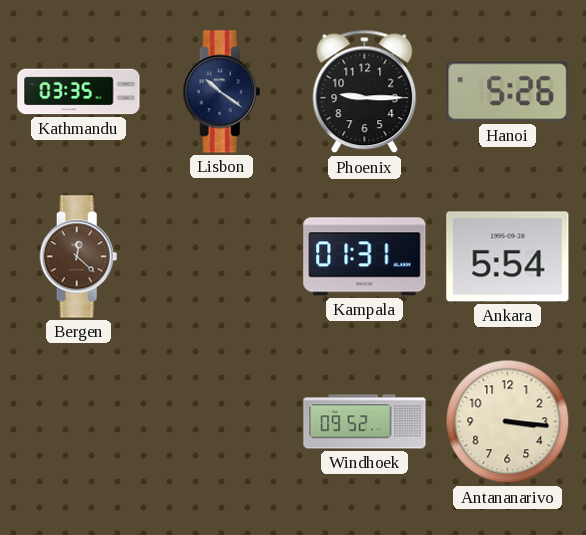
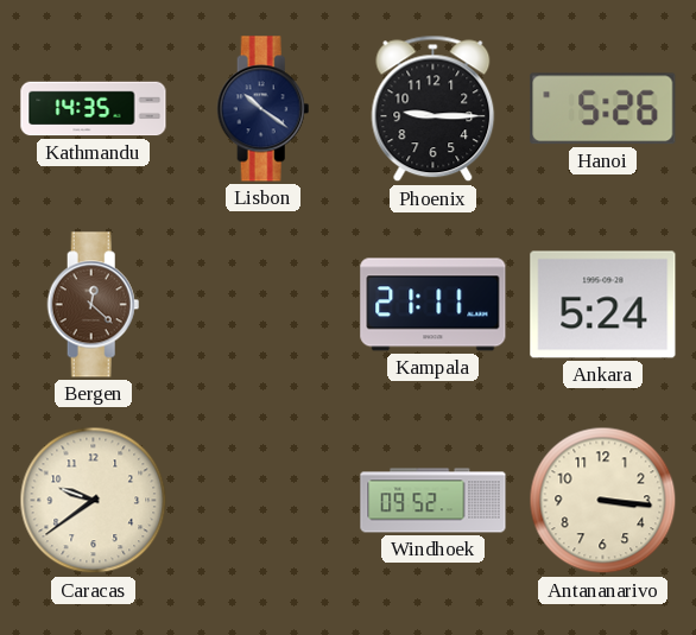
Kathmandu: 03:35 -> 14:35 (94, 109)
Kampala: 01:31 -> 21:11 (434, 305)
Ankara: 5:54 -> 5:24 (603, 305)
Caracas: none -> 9:39 (94, 501)
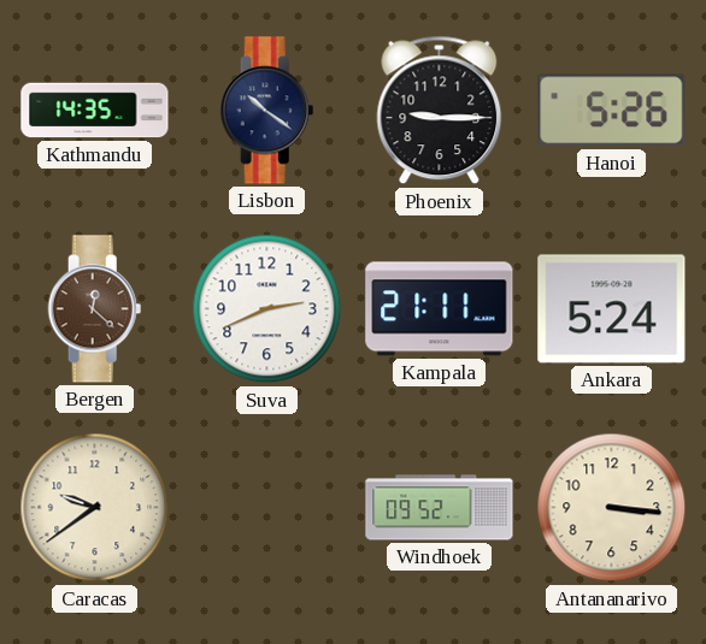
Suva: none -> 2:41 (267, 309)
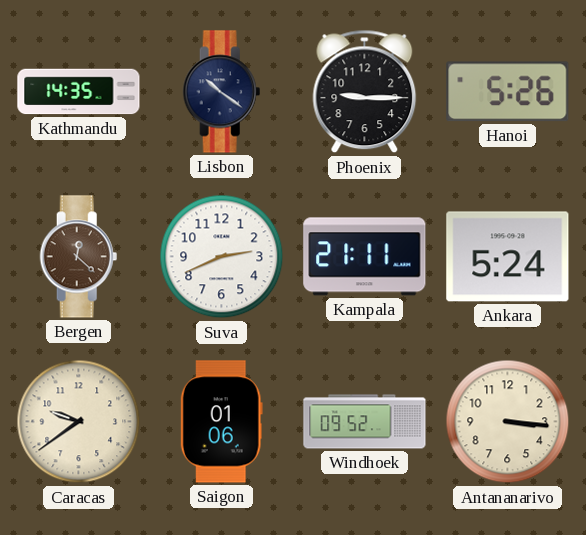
Saigon: none -> 01:06 (221, 422)
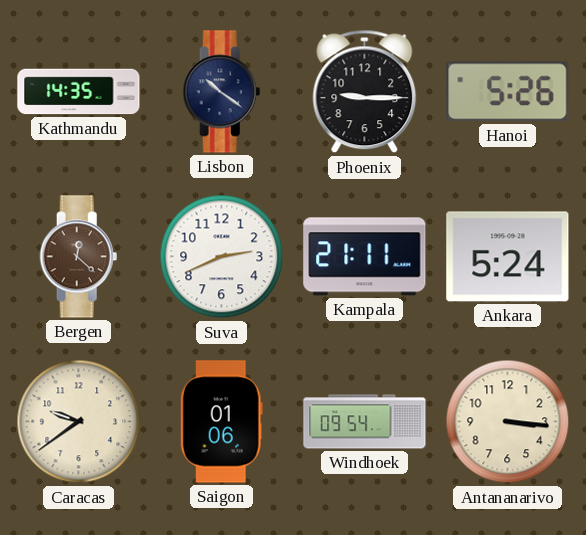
Windhoek: 09:52 -> 09:54 (365, 422)
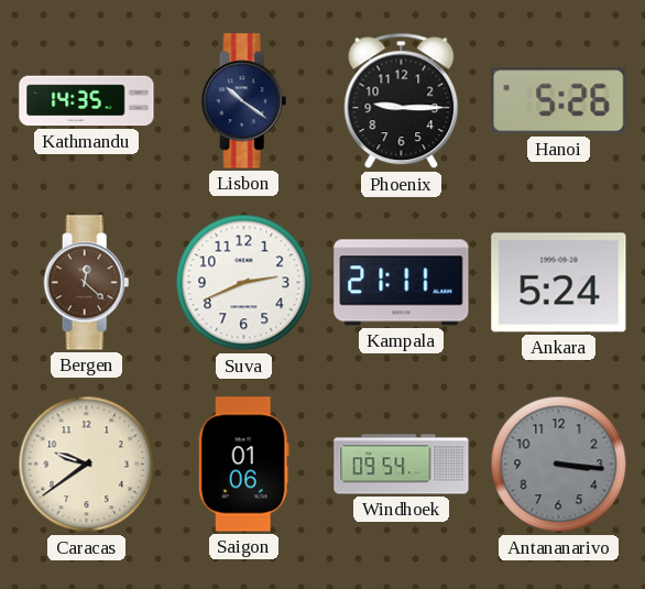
Antananarivo dial: cream -> grey (559, 465)
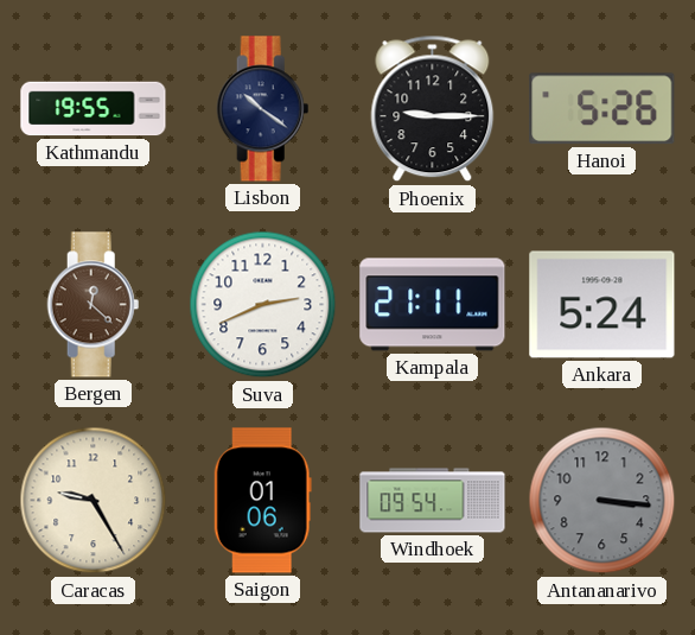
Kathmandu: 14:35 -> 19:55 (94, 109)
Caracas: 9:39 -> 9:25 (94, 501)
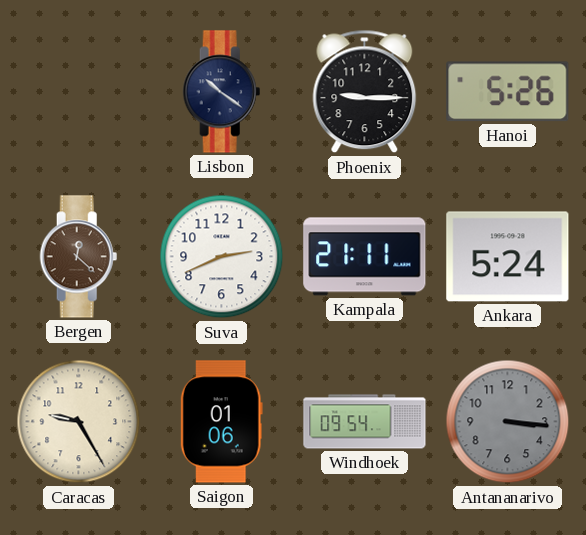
Kathmandu: 19:55 -> none (94, 109)
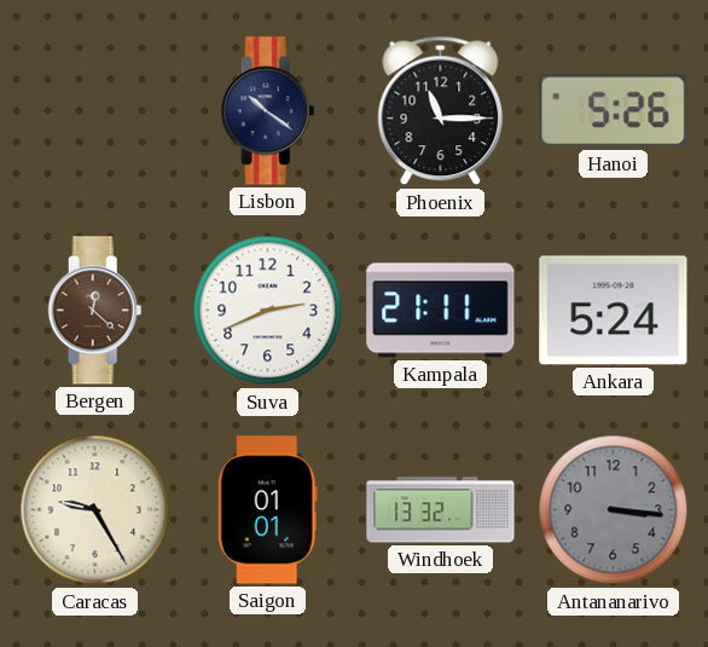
Phoenix: 9:15 -> 11:15 (441, 111)
Saigon: 01:06 -> 01:01 (267, 510)
Windhoek: 09:54 -> 13:32 (441, 510)
